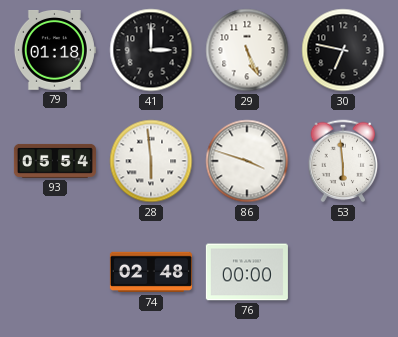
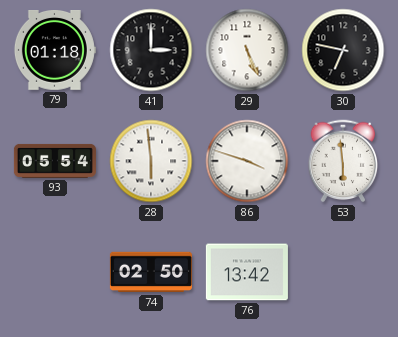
74: 02:48 -> 02:50 (151, 272)
76: 00:00 -> 13:42 (247, 272)
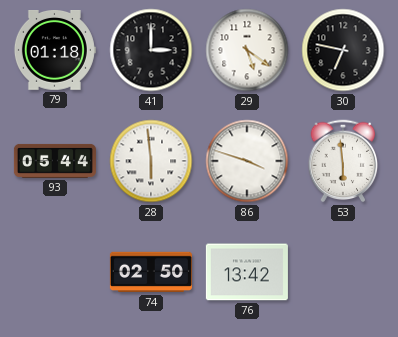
29: 5:26 -> 5:21 (247, 50)
93: 05:54 -> 05:44 (55, 161)
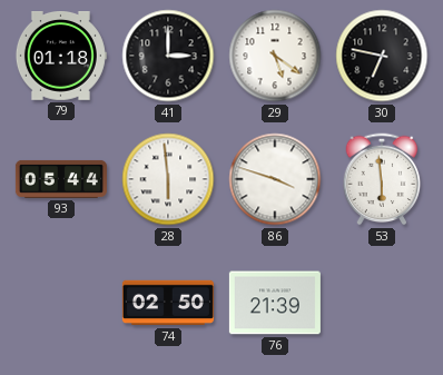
76: 13:42 -> 21:39 (275, 303)
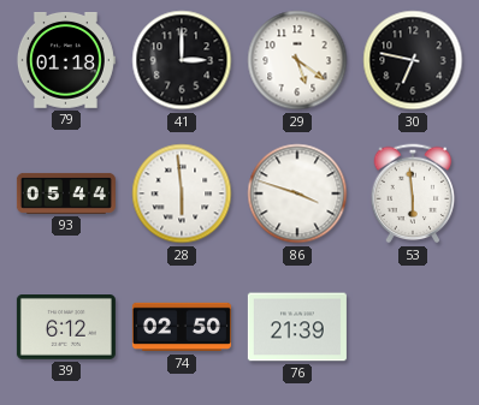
39: none -> 6:12 (66, 328)
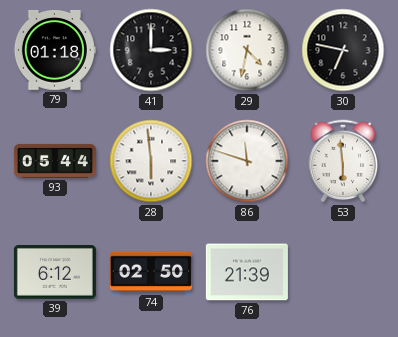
29: 5:21 -> 4:32 (247, 50)
86: 3:48 -> 11:48 (247, 161)
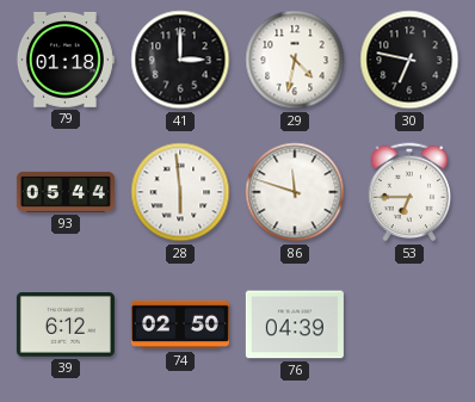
53: 5:59 -> 6:45 (409, 192)
76: 21:39 -> 04:39 (295, 324)
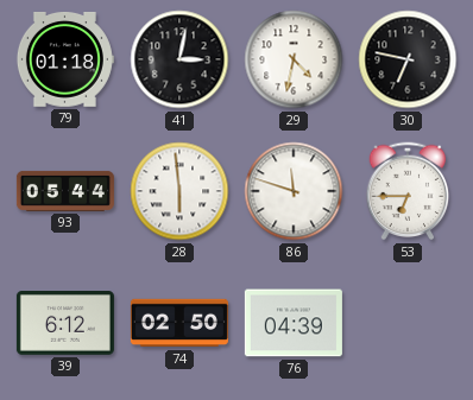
41: 3:00 -> 3:02 (179, 59)
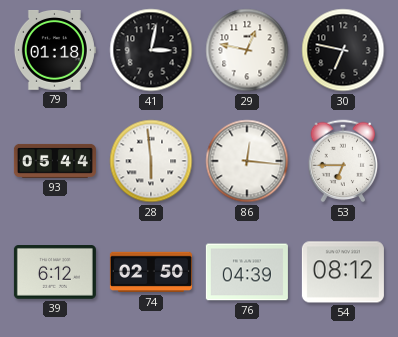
29: 4:32 -> 12:47 (247, 50)
86: 11:48 -> 12:16 (247, 161)
54: none -> 08:12 (343, 272)
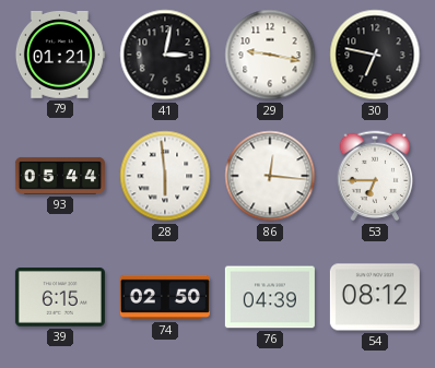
79: 01:18 -> 01:21 (59, 56)
29: 12:47 -> 9:17 (270, 55)
39: 6:12 -> 6:15 (60, 298)
